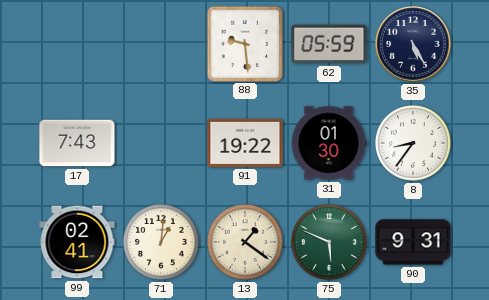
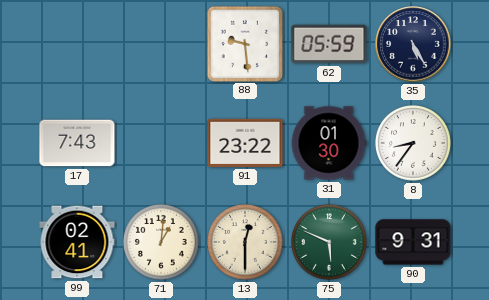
91: 19:22 -> 23:22 (245, 143)
13: 1:21 -> 12:30 (246, 243)
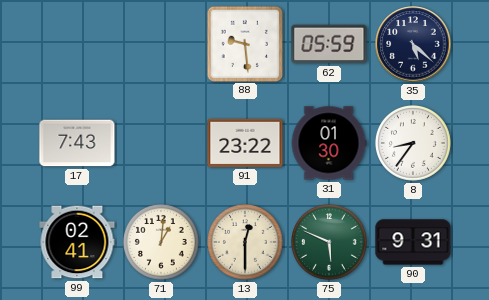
35: 5:25 -> 5:22 (413, 44)
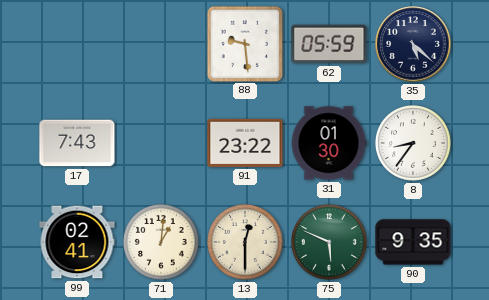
90: 9:31 -> 9:35 (413, 242)
